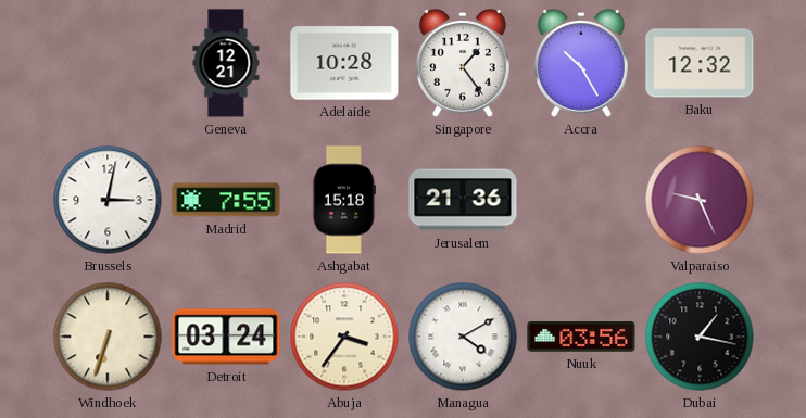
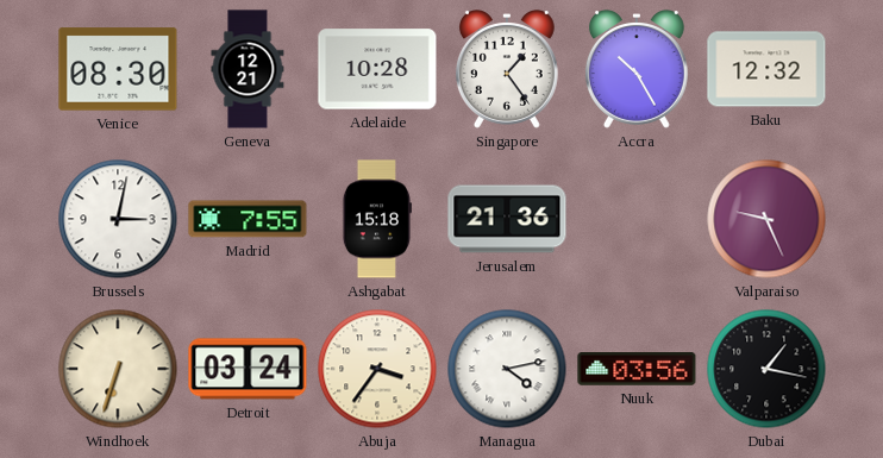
Venice: none -> 08:30 (118, 69)
Managua: 4:10 -> 4:13 (507, 369)
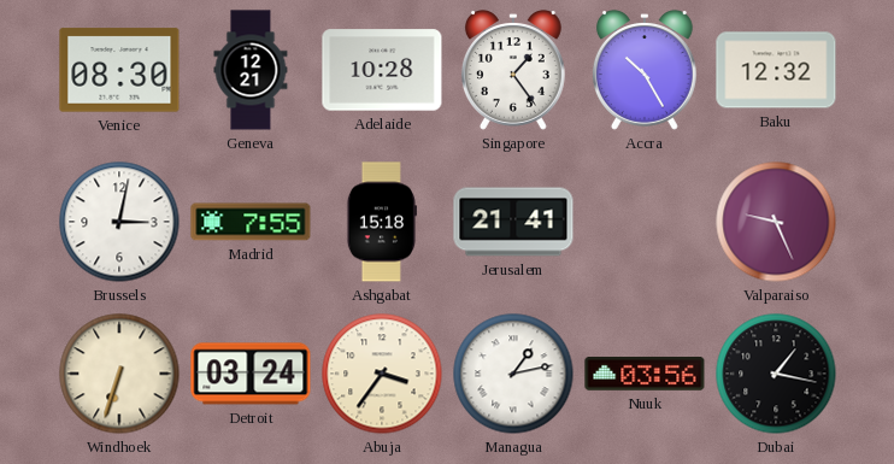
Jerusalem: 21:36 -> 21:41 (513, 222)
Managua: 4:13 -> 1:13 (513, 374)
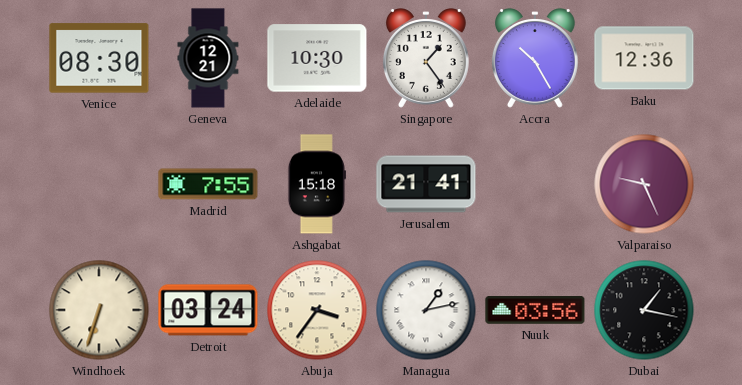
Adelaide: 10:28 -> 10:30 (317, 58)
Baku: 12:32 -> 12:36 (644, 58)
Brussels: 3:02 -> none (119, 222)
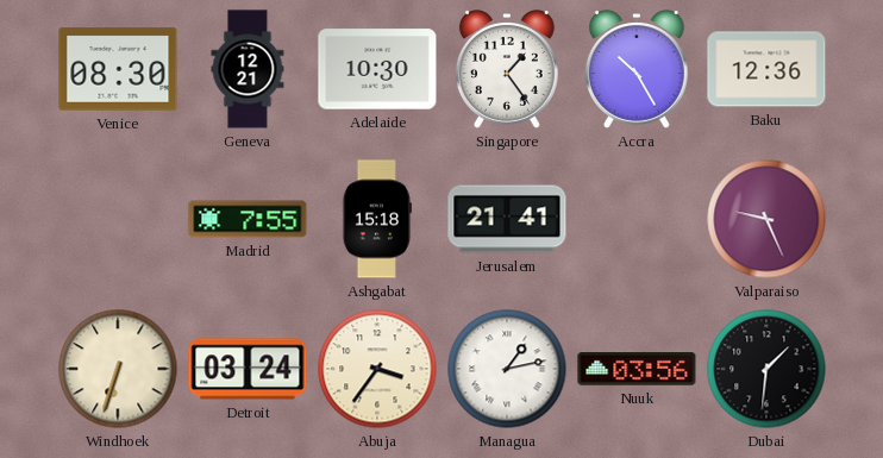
Dubai: 1:17 -> 1:31 (766, 369)
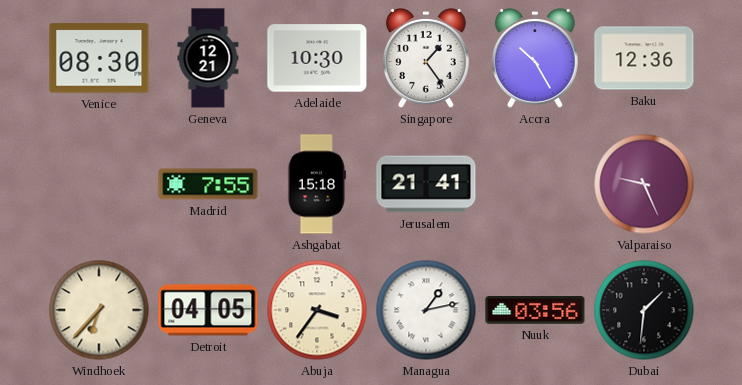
Windhoek: 6:33 -> 6:37 (99, 310)
Detroit: 03:24 -> 04:05 (208, 310)
